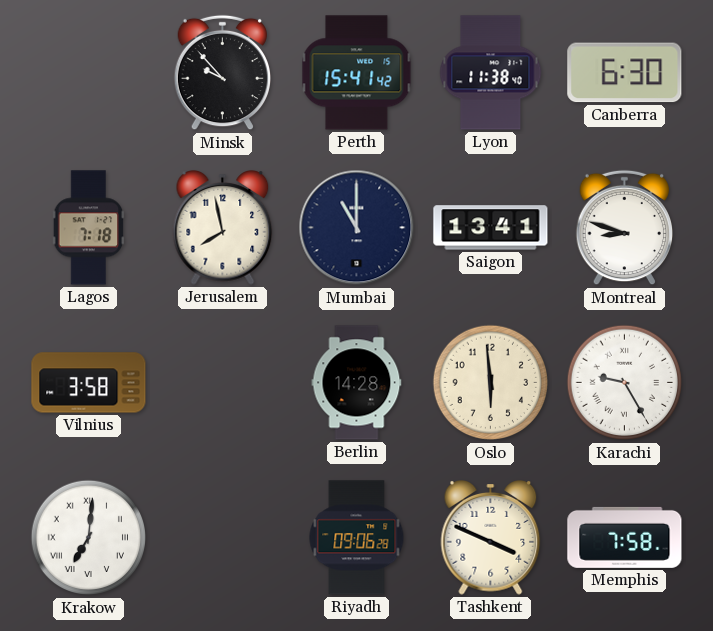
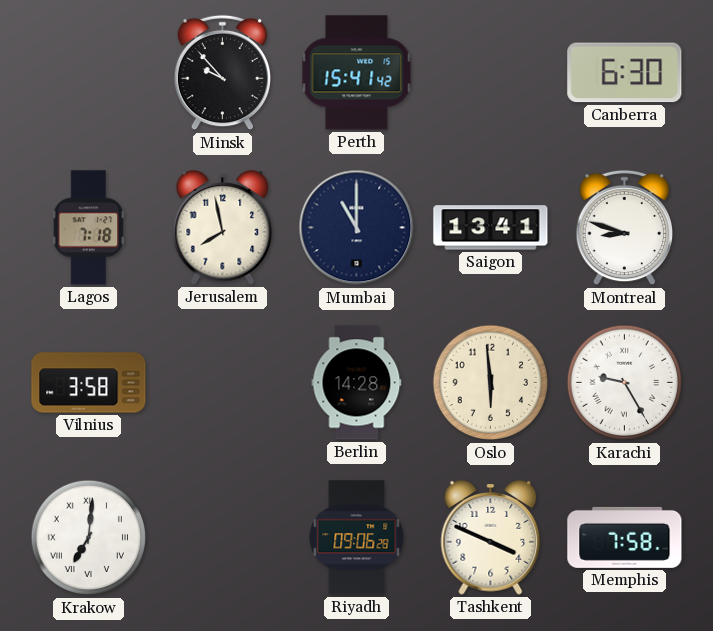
Lyon: 11:38 -> none (491, 73)
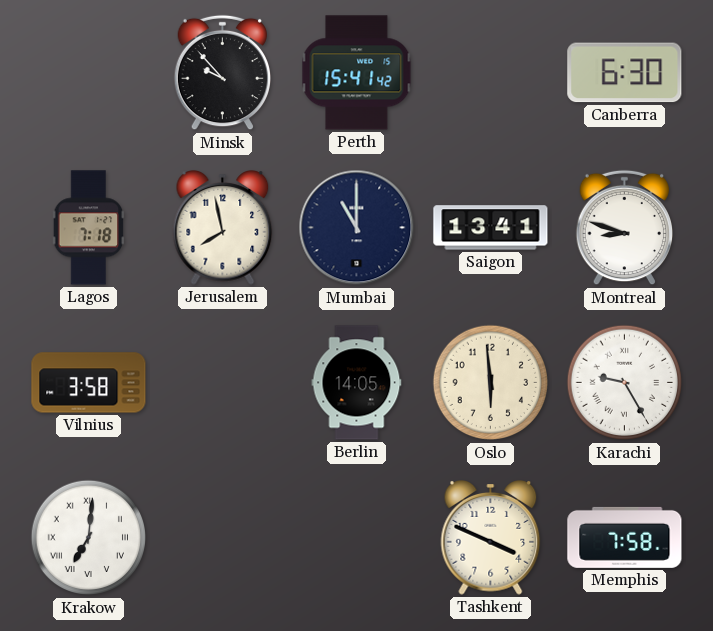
Berlin: 14:28 -> 14:05 (357, 383)
Riyadh: 09:06 -> none (357, 538)
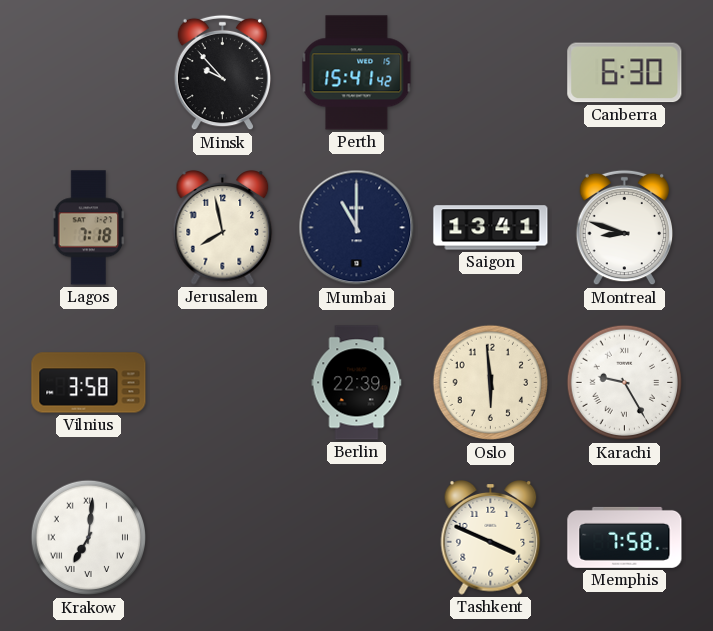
Berlin: 14:05 -> 22:39 (357, 383)
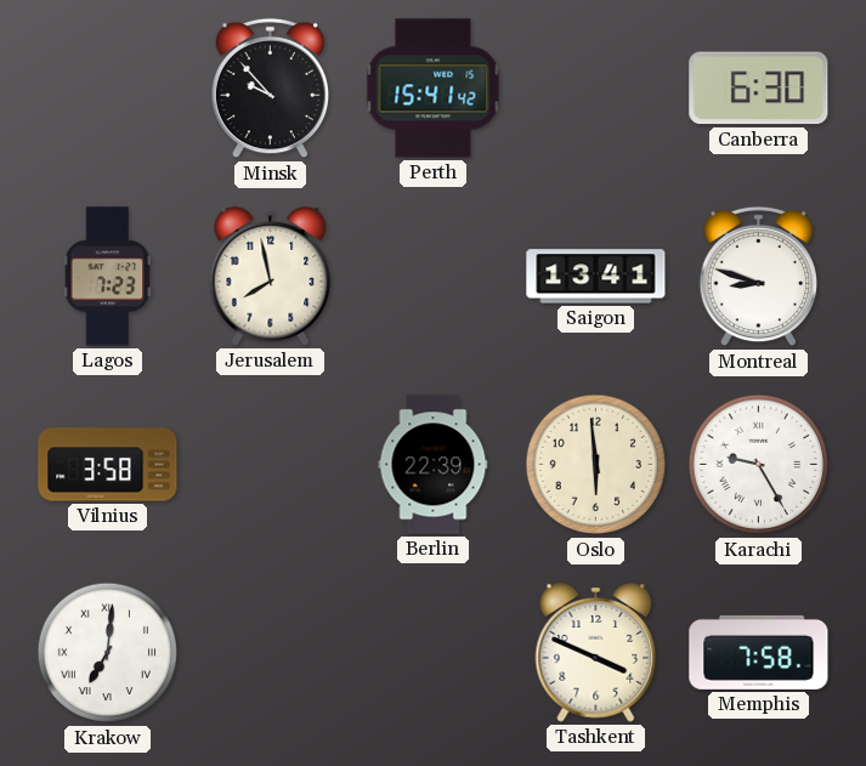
Lagos: 7:18 -> 7:23 (108, 277)
Mumbai: 11:00 -> none (357, 228)
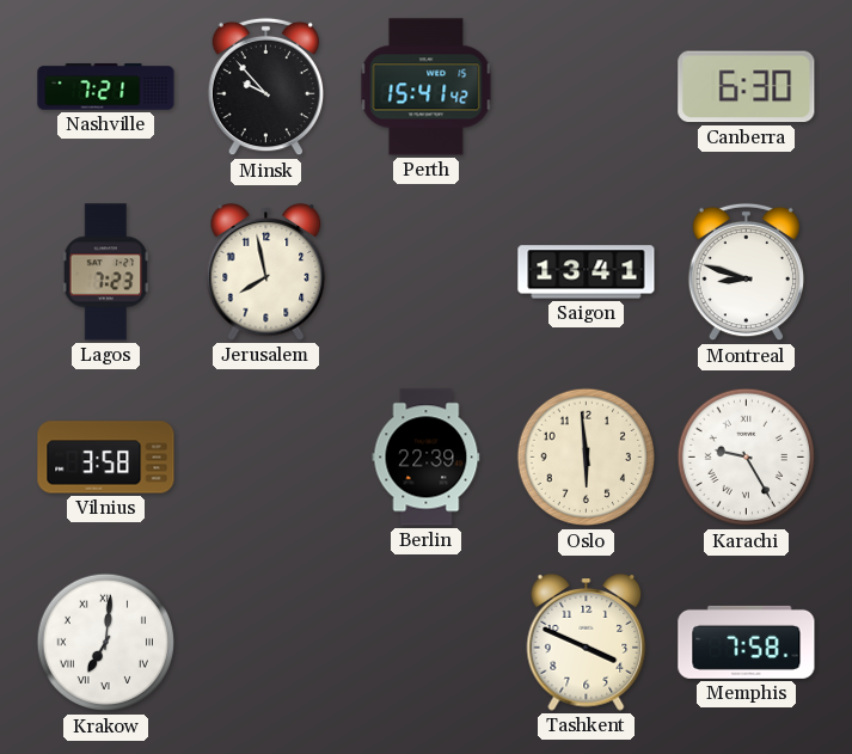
Nashville: none -> 7:21 (106, 87)
